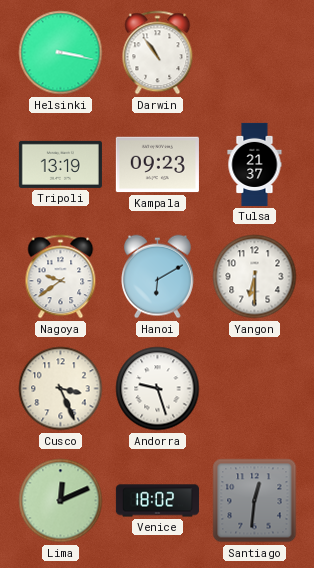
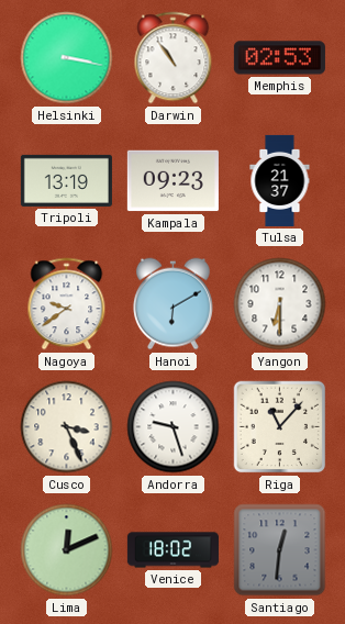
Memphis: none -> 02:53 (279, 58)
Riga: none -> 11:07 (280, 427)
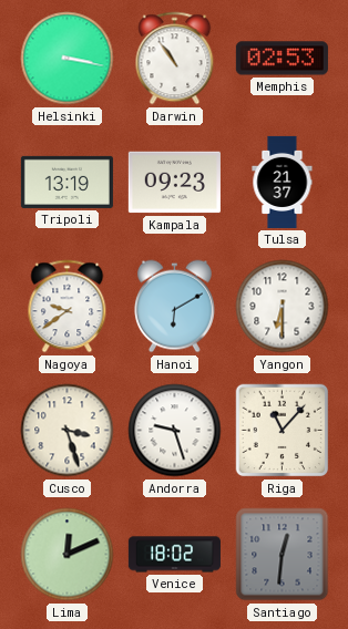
Cusco: 3:26 -> 3:27 (68, 431)
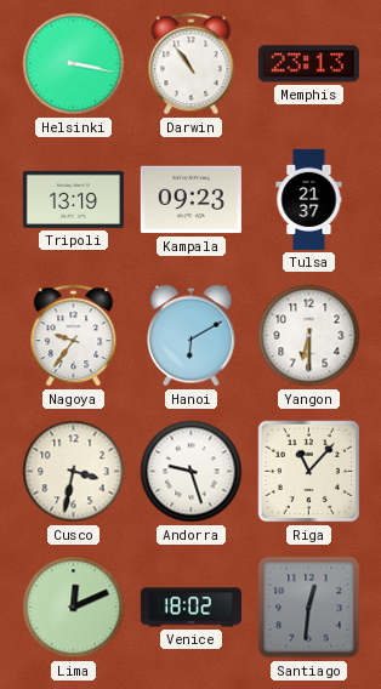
Memphis: 02:53 -> 23:13 (308, 64)
Nagoya: 9:39 -> 9:36 (74, 336)
Cusco: 3:27 -> 3:32 (74, 472)
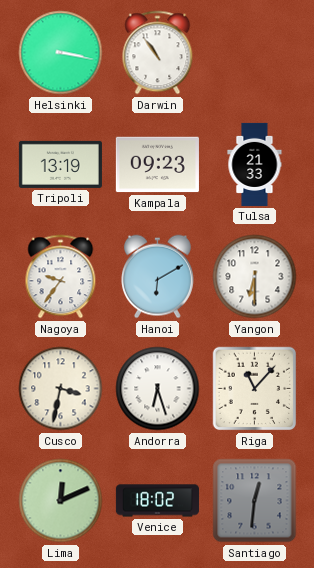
Memphis: 23:13 -> none (308, 64)
Tulsa: 21:37 -> 21:33 (255, 164)
Andorra: 9:27 -> 6:27 (158, 389)
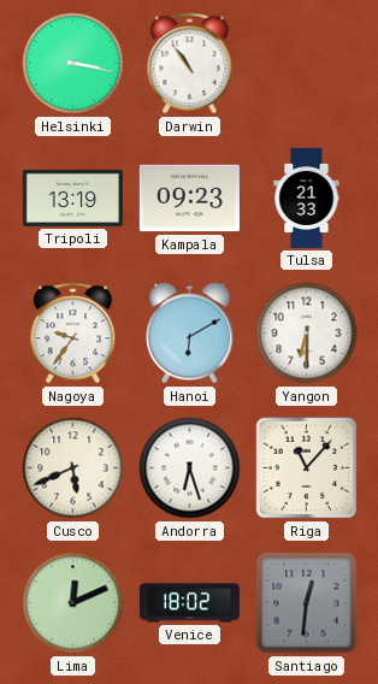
Cusco: 3:32 -> 5:41 (73, 468)
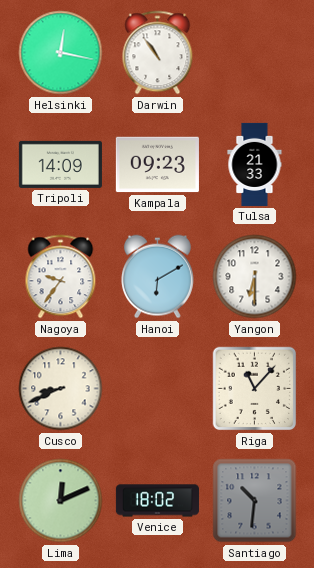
Helsinki: 3:17 -> 12:17 (61, 53)
Tripoli: 13:19 -> 14:09 (60, 164)
Cusco: 5:41 -> 8:41 (61, 389)
Andorra: 6:27 -> none (190, 468)
Santiago: 12:31 -> 10:31 (255, 501)
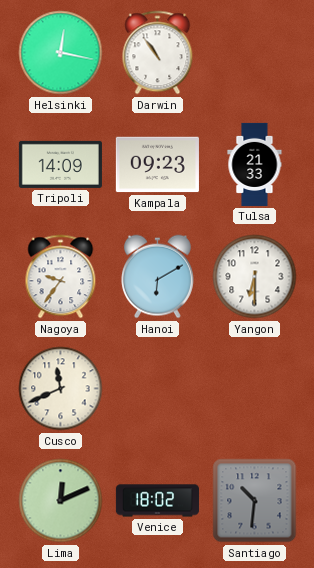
Cusco: 8:41 -> 11:41 (61, 389)
Riga: 11:07 -> none (255, 389)
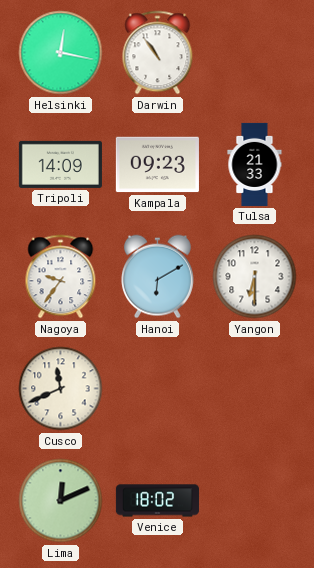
Santiago: 10:31 -> none (255, 501)
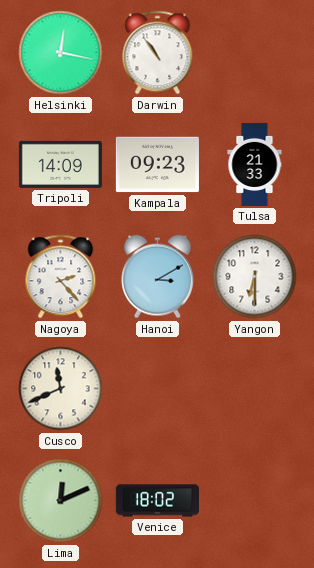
Nagoya: 9:36 -> 2:23 (61, 277)
Hanoi: 6:10 -> 3:10 (157, 277)
